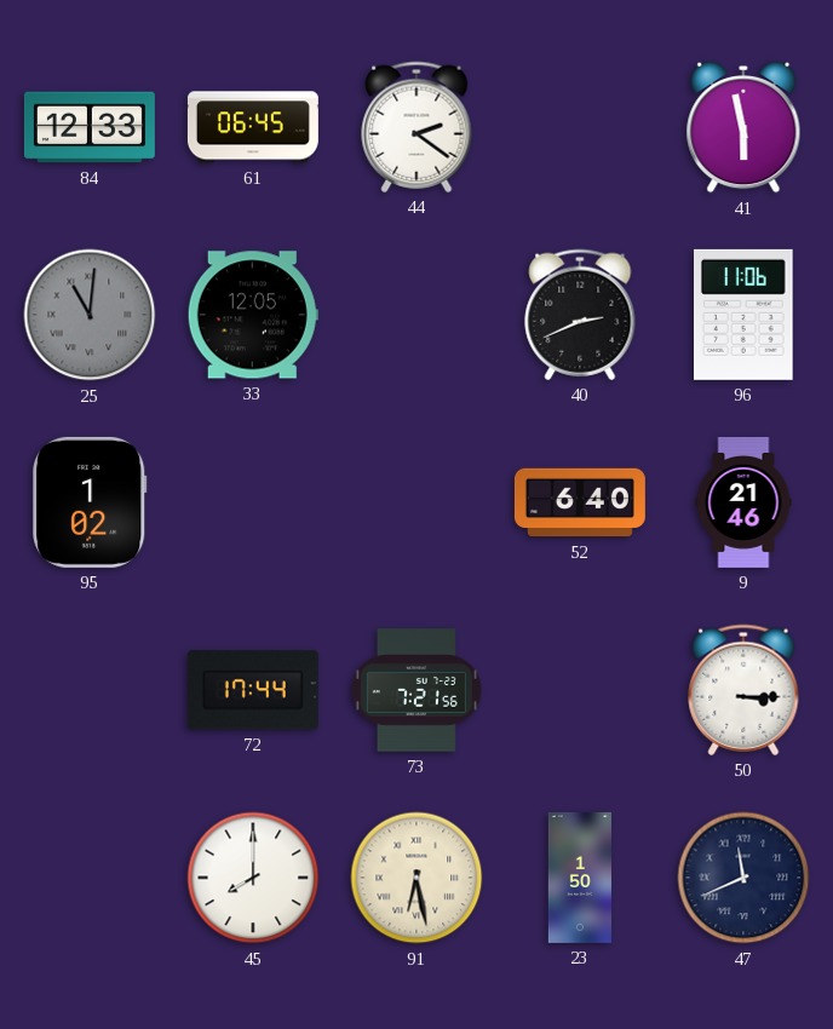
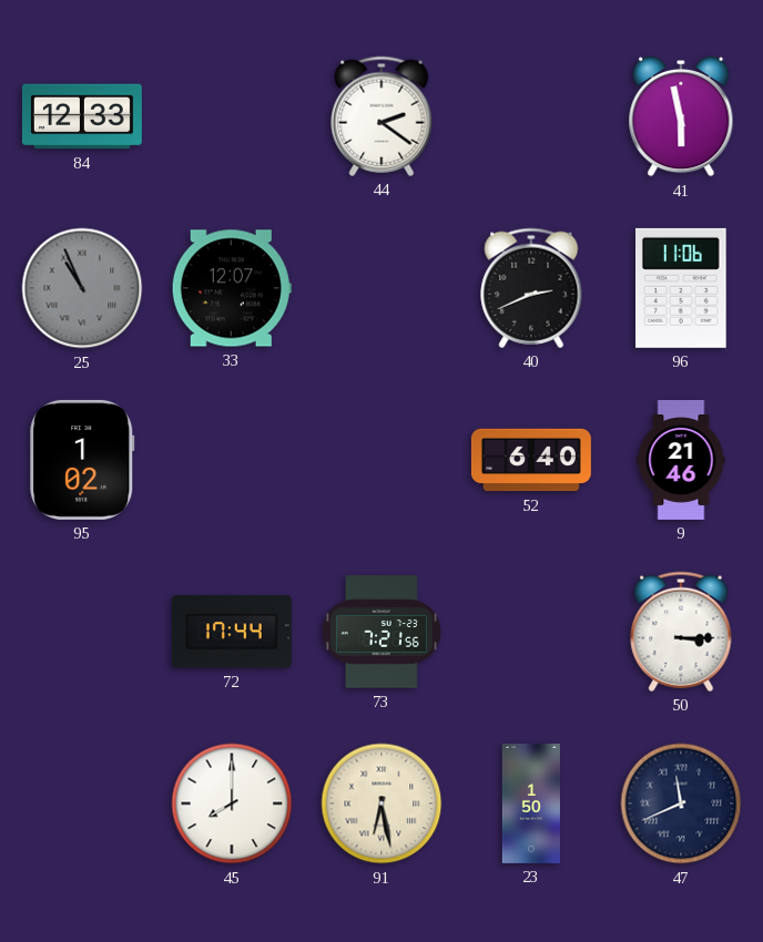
61: 06:45 -> none (253, 127)
25: 11:01 -> 10:56 (82, 288)
33: 12:05 -> 12:07 (232, 288)
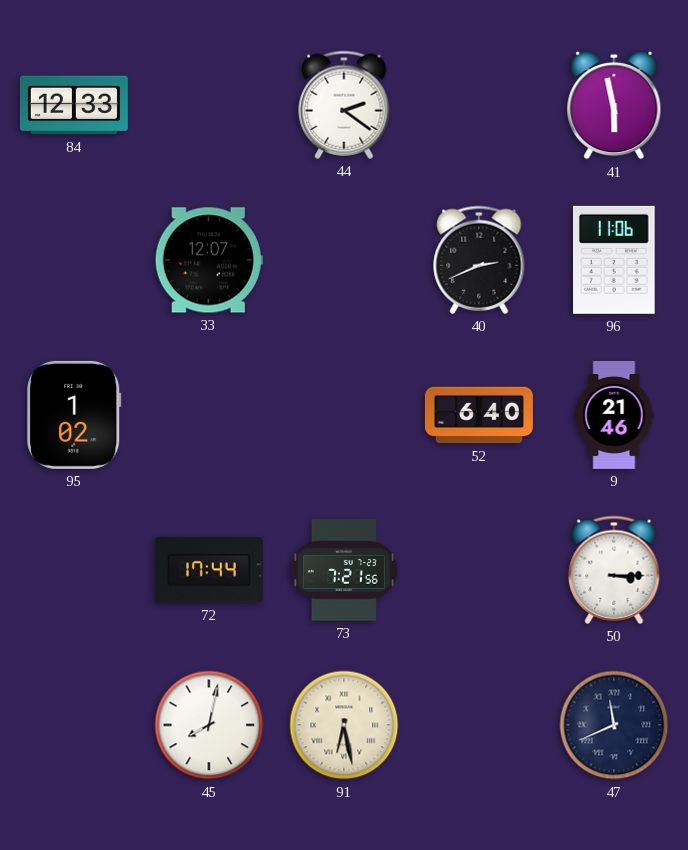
25: 10:56 -> none (82, 288)
45: 8:00 -> 8:02 (209, 725)
23: 1:50 -> none (531, 803)
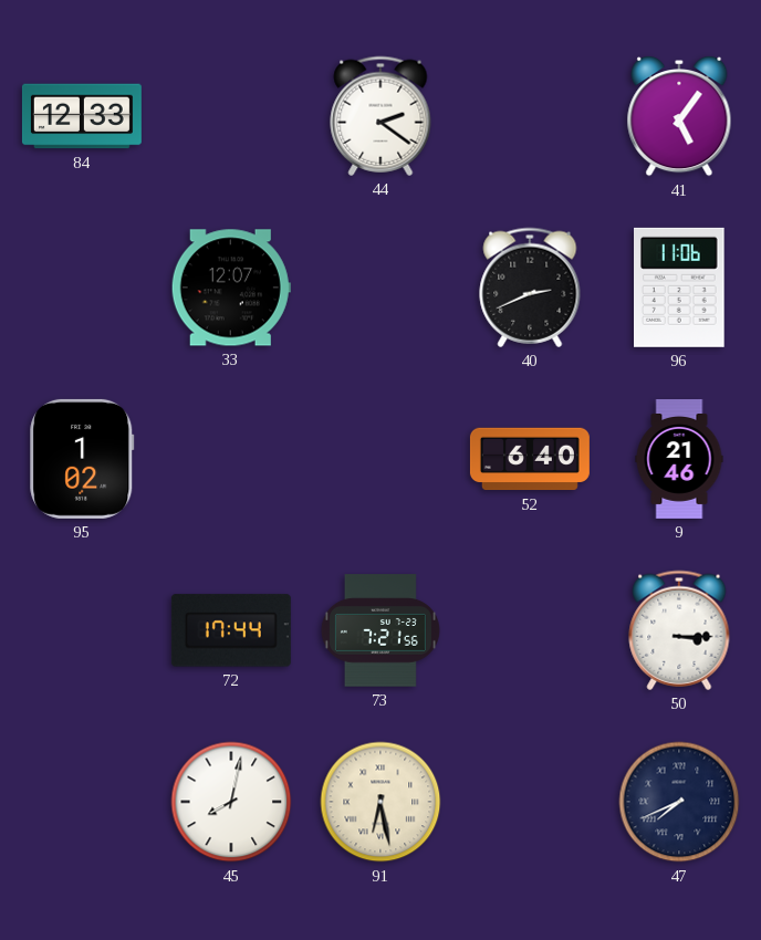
41: 5:58 -> 5:06 (679, 116)
47: 11:41 -> 7:41 (679, 802)
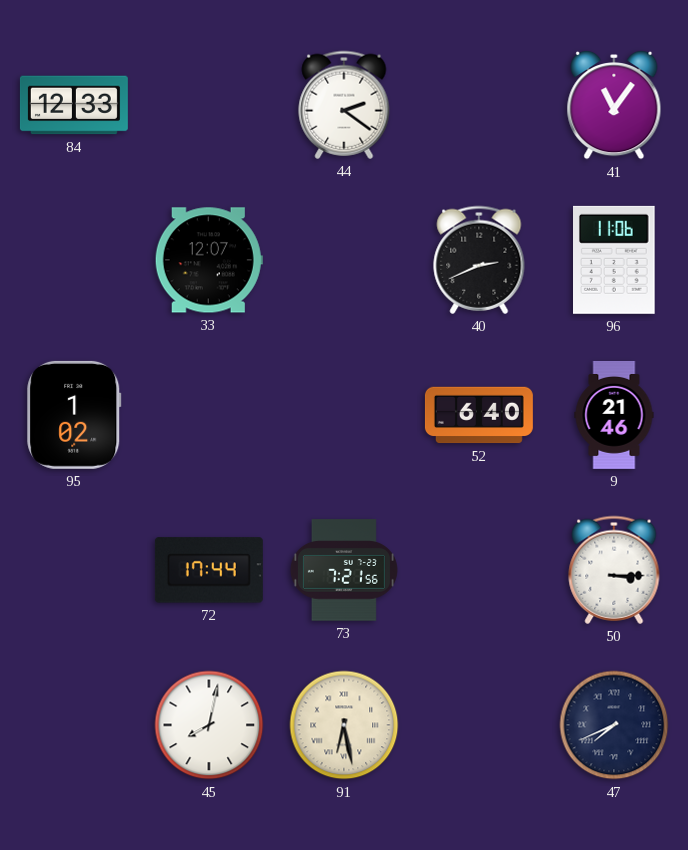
41: 5:06 -> 11:06 (614, 105)
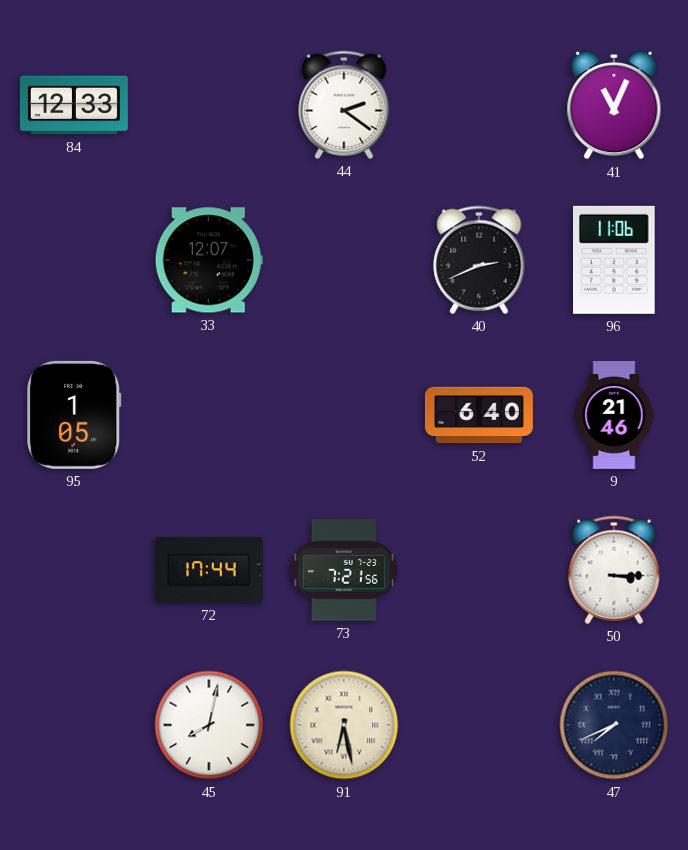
41: 11:06 -> 11:04 (614, 105)
95: 1:02 -> 1:05 (74, 415)
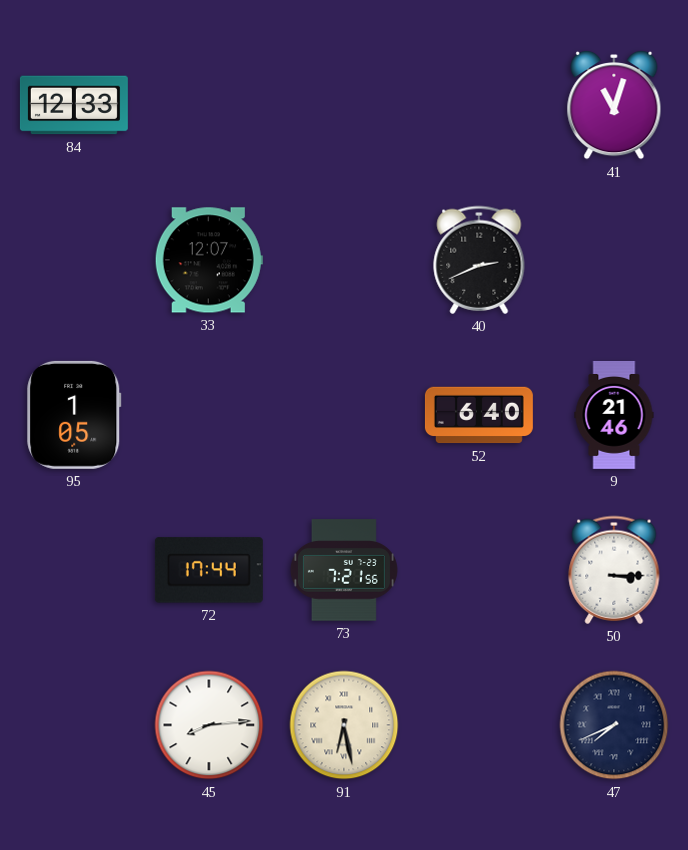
44: 2:21 -> none (344, 105)
41: 11:04 -> 11:03 (614, 105)
96: 11:06 -> none (615, 260)
45: 8:02 -> 8:14 (209, 725)
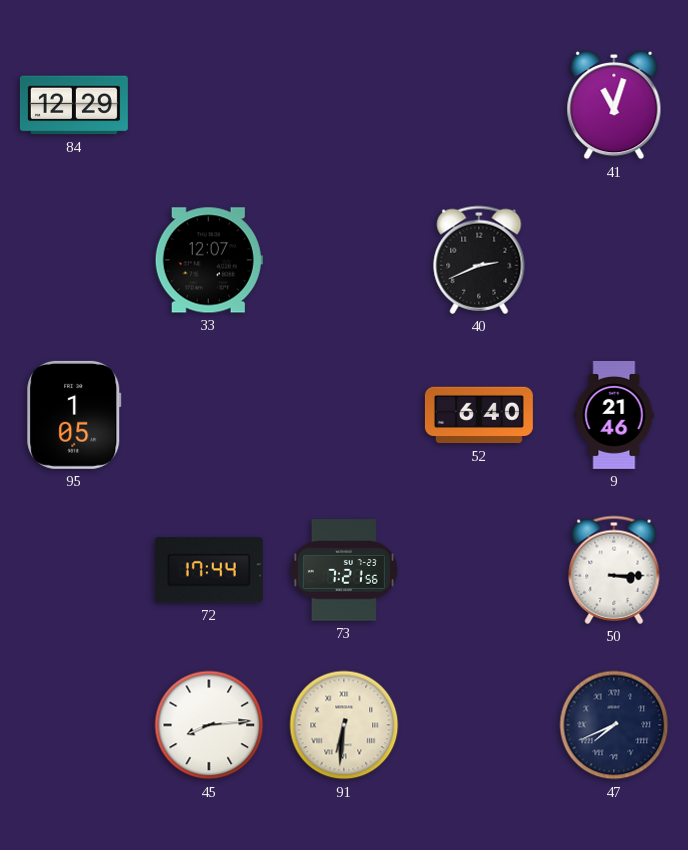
84: 12:33 -> 12:29 (74, 105)
91: 6:28 -> 6:31 (344, 725)
